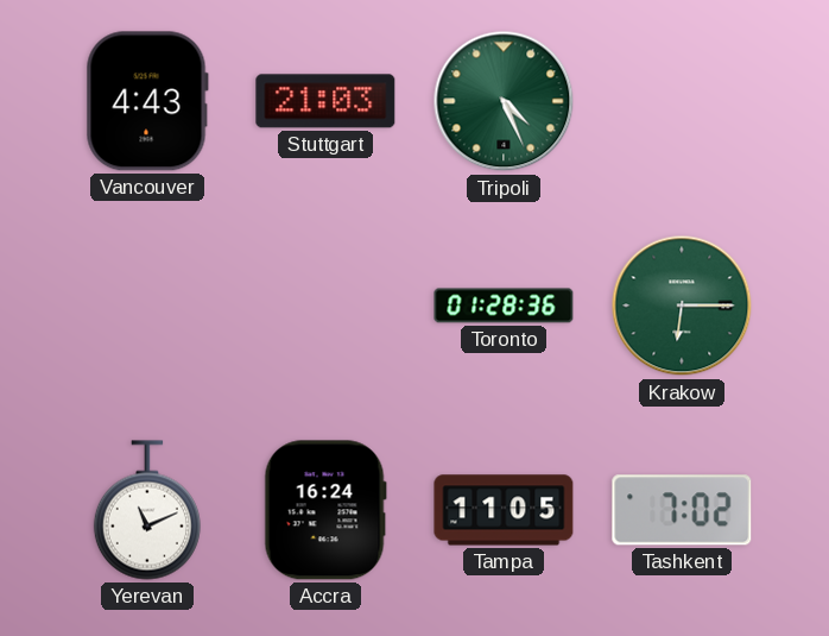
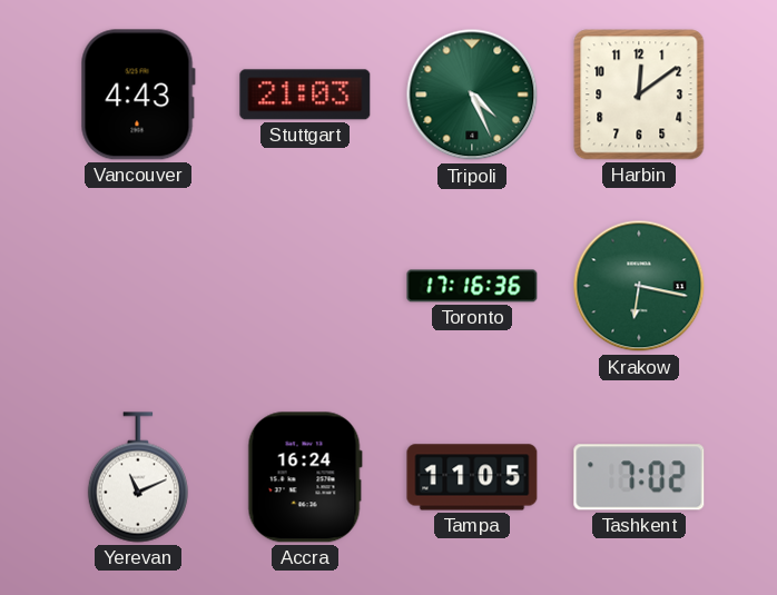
Harbin: none -> 12:09 (639, 95)
Toronto: 01:28 -> 17:16 (472, 286)
Krakow: 6:15 -> 6:17 (639, 286)
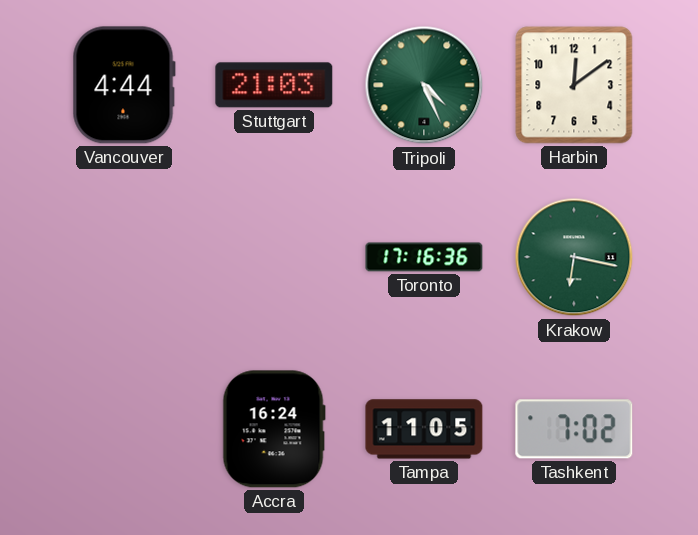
Vancouver: 4:43 -> 4:44 (124, 85)
Yerevan: 11:11 -> none (138, 477)
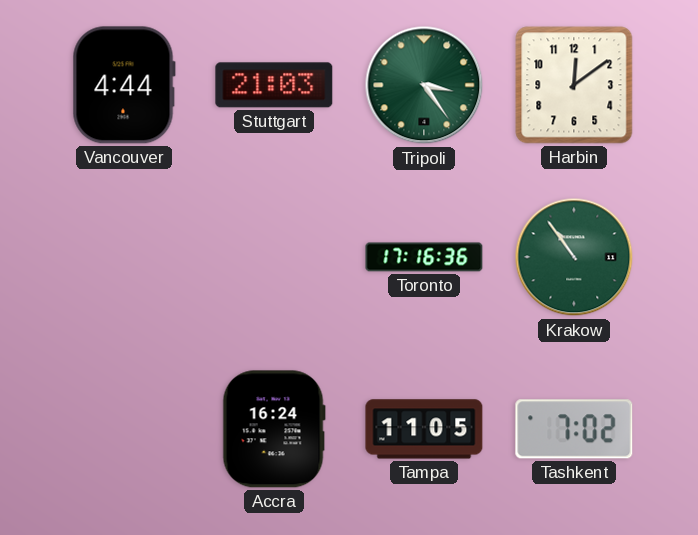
Tripoli: 4:26 -> 3:24 (424, 85)
Krakow: 6:17 -> 10:54 (574, 257)
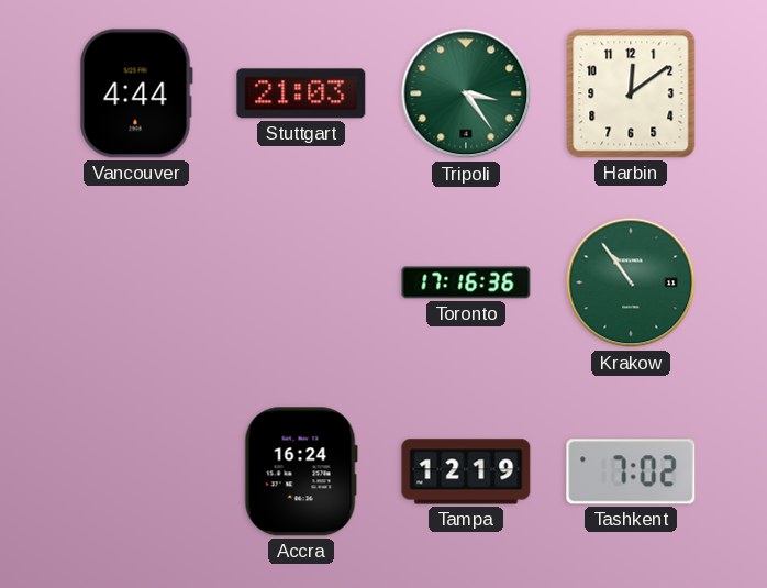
Tampa: 11:05 -> 12:19 (466, 471)
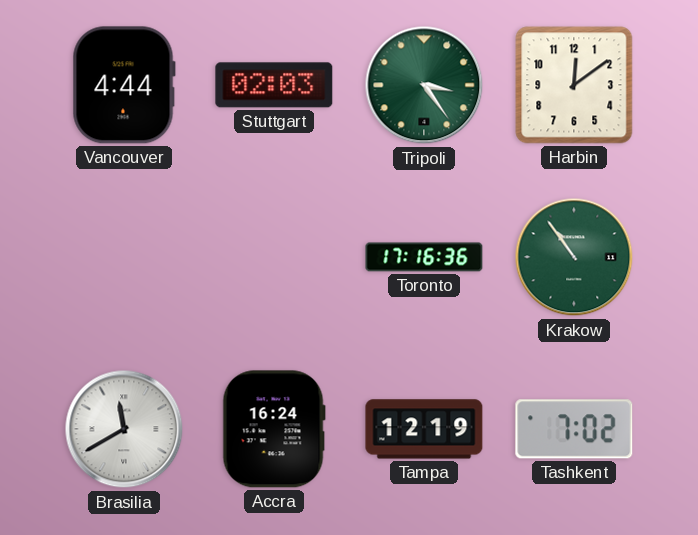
Stuttgart: 21:03 -> 02:03 (274, 85)
Brasilia: none -> 11:40 (124, 429)
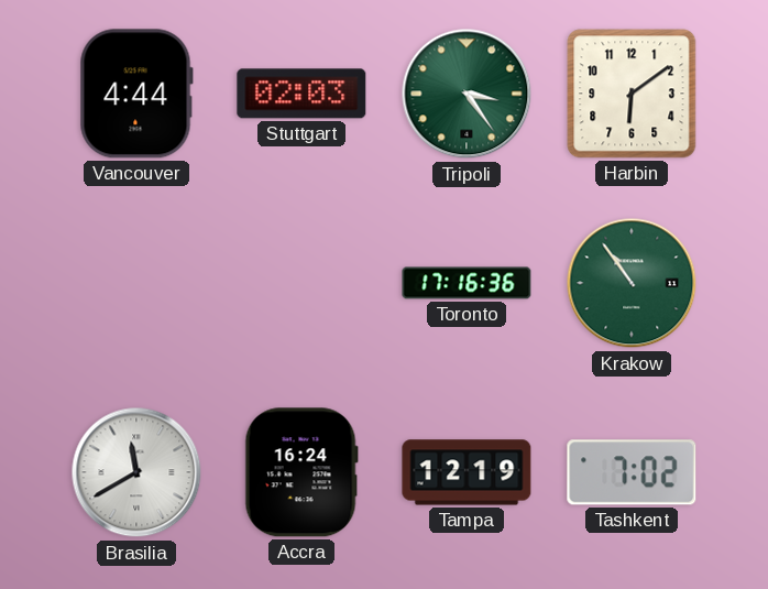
Harbin: 12:09 -> 6:09 (632, 94)
